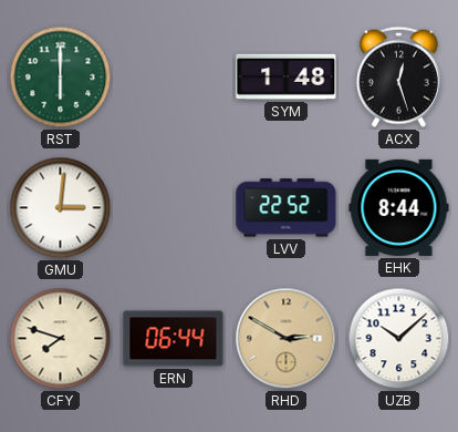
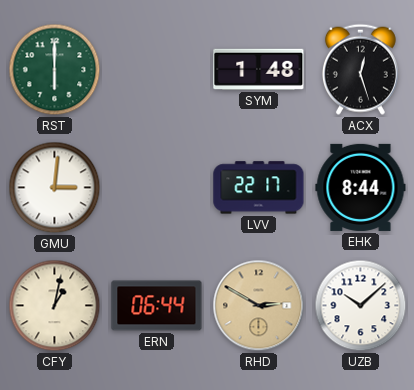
LVV: 22:52 -> 22:17 (259, 188)
CFY: 7:48 -> 1:02 (55, 306)
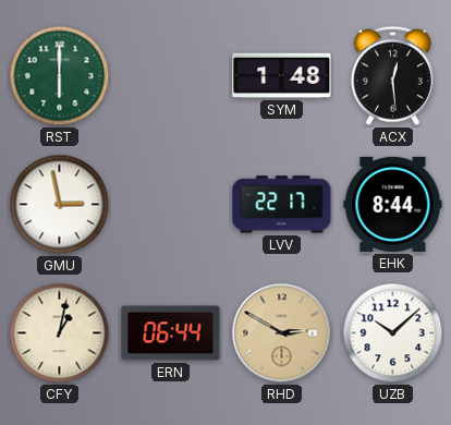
ACX: 12:27 -> 12:29 (392, 75)
GMU: 3:01 -> 2:58 (60, 205)
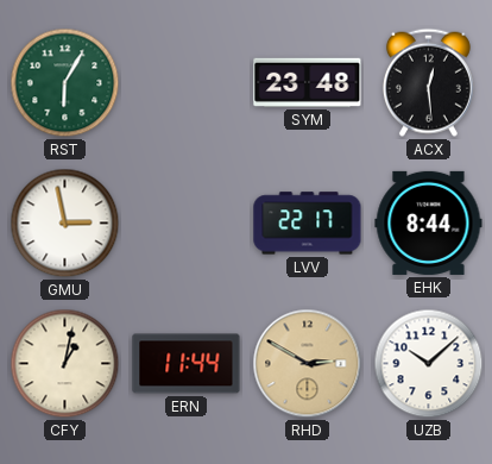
RST: 6:00 -> 6:05 (65, 83)
SYM: 1:48 -> 23:48 (308, 82)
ERN: 06:44 -> 11:44 (187, 364)
